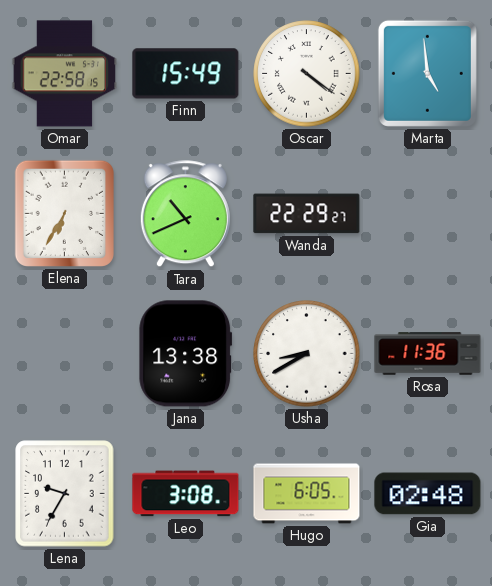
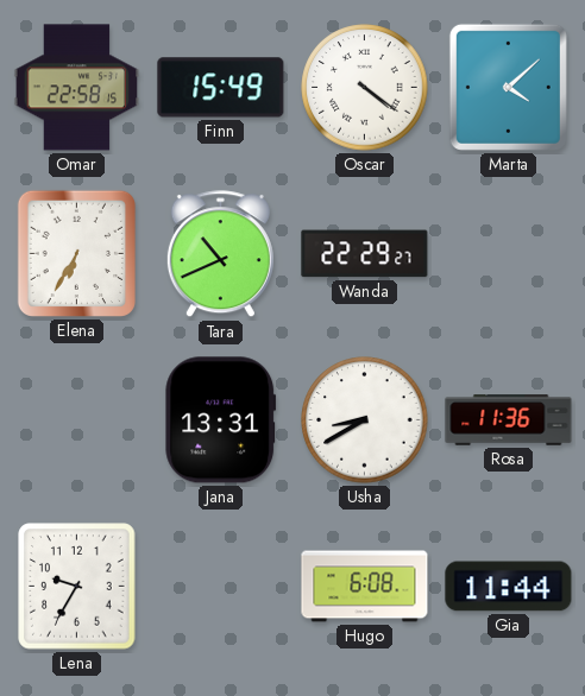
Marta: 4:59 -> 4:08 (508, 87)
Jana: 13:38 -> 13:31 (221, 420)
Leo: 3:08 -> none (186, 494)
Hugo: 6:05 -> 6:08 (365, 587)
Gia: 02:48 -> 11:44 (509, 587)
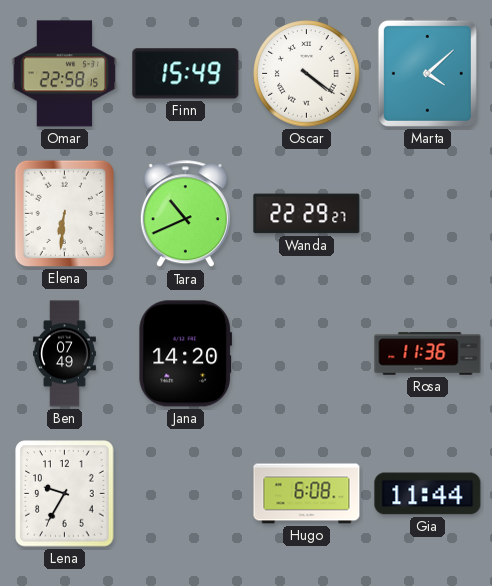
Elena: 6:35 -> 6:31 (64, 213)
Ben: none -> 07:49 (64, 354)
Jana: 13:31 -> 14:20 (186, 354)
Usha: 8:40 -> none (365, 420)
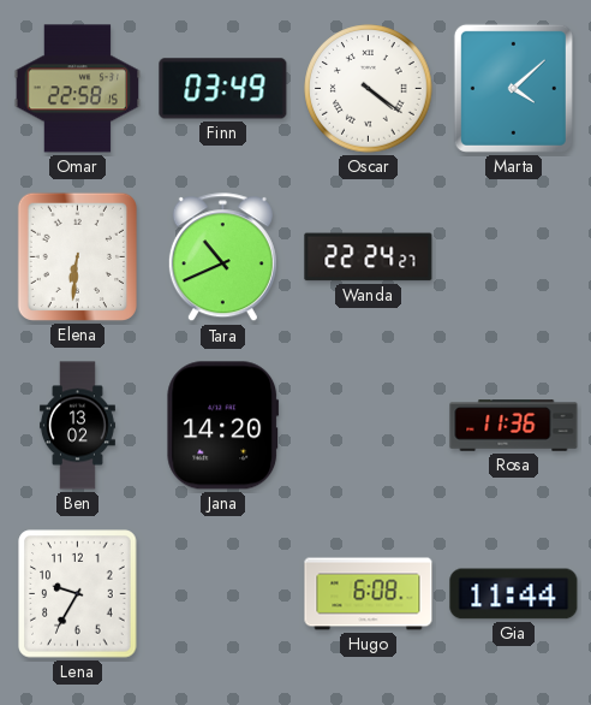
Finn: 15:49 -> 03:49 (223, 89)
Wanda: 22:29 -> 22:24 (369, 257)
Ben: 07:49 -> 13:02 (77, 426)
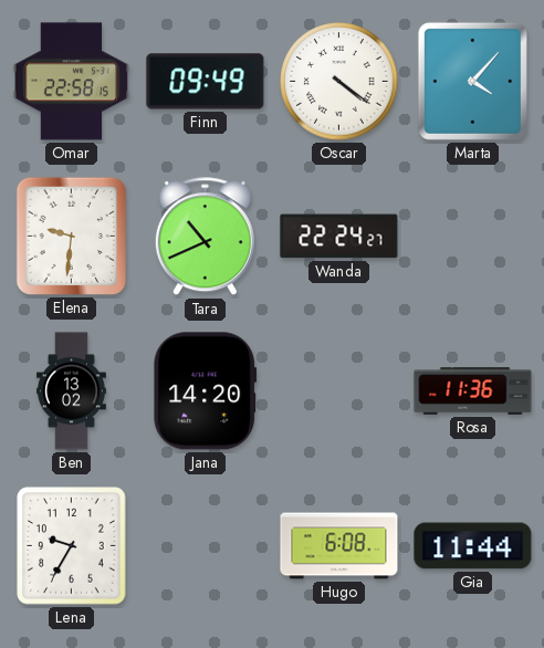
Finn: 03:49 -> 09:49 (206, 82)
Marta: 4:08 -> 4:07 (472, 81)
Elena: 6:31 -> 9:31 (71, 236)
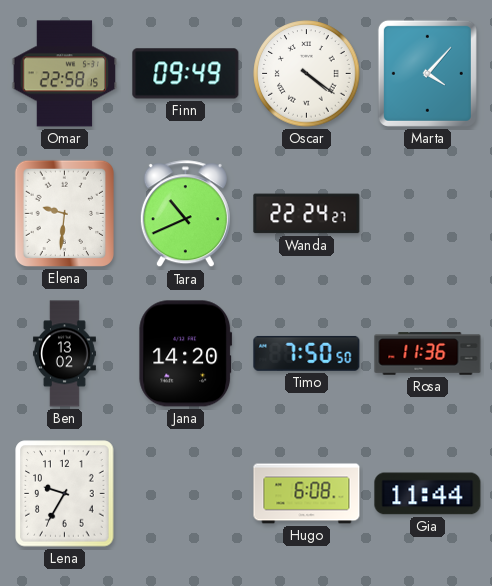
Timo: none -> 7:50 (307, 353)
